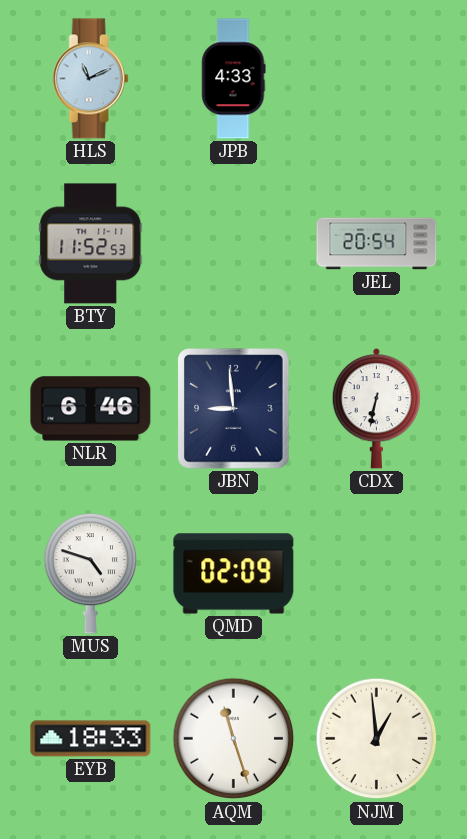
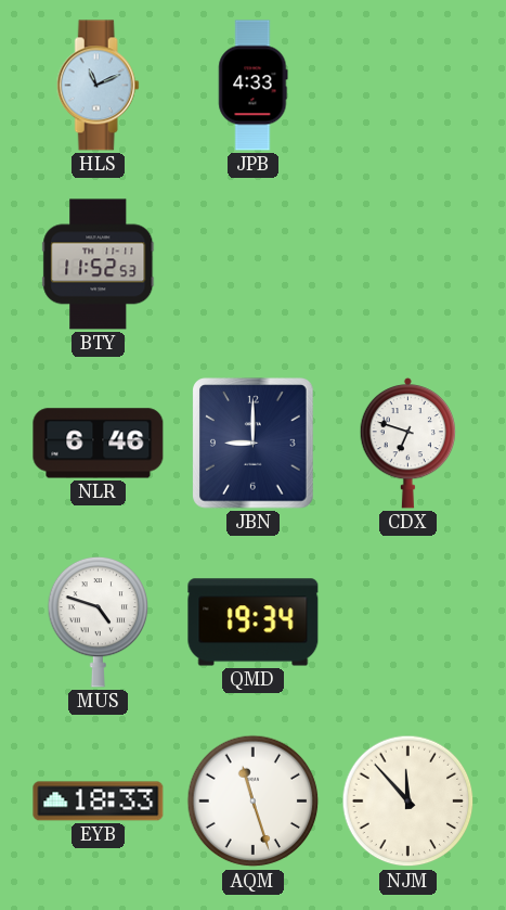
JEL: 20:54 -> none (377, 244)
JBN: 8:59 -> 9:00 (254, 444)
CDX: 6:32 -> 6:48 (408, 444)
QMD: 02:09 -> 19:34 (254, 623)
NJM: 12:59 -> 11:53 (408, 802)
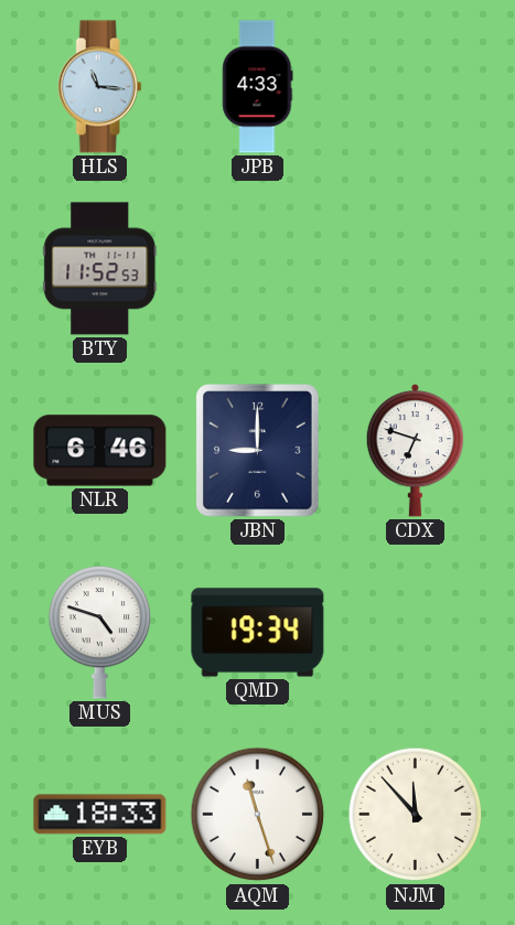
HLS: 11:11 -> 11:16 (99, 87)
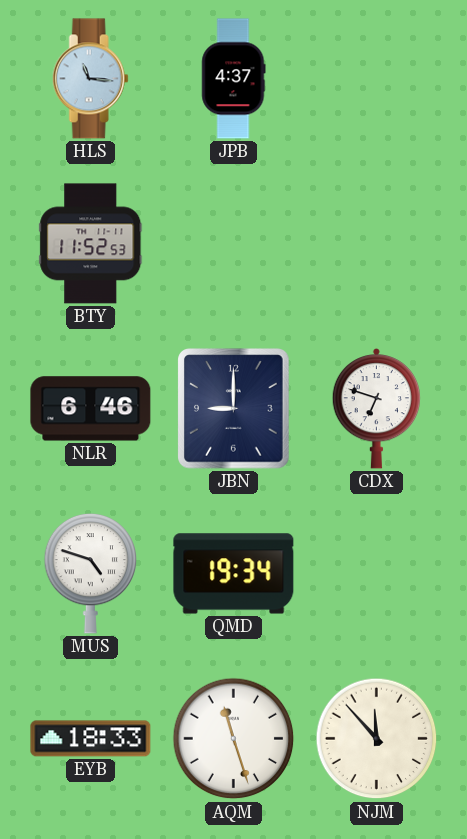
JPB: 4:33 -> 4:37 (234, 79)
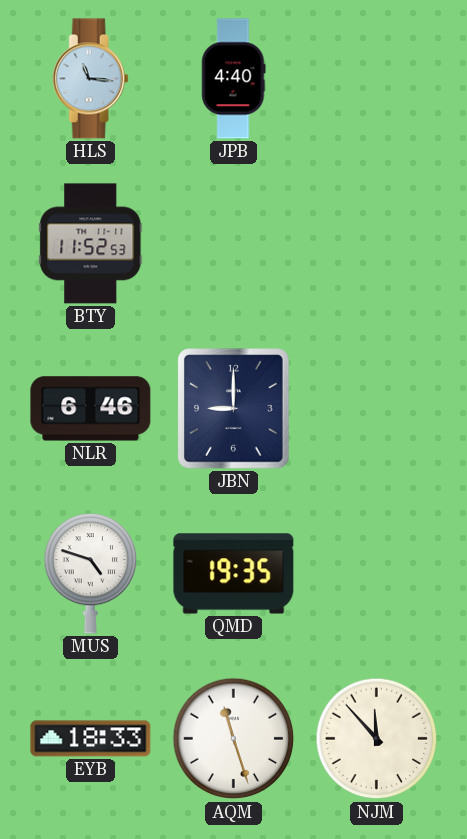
JPB: 4:37 -> 4:40 (234, 79)
CDX: 6:48 -> none (377, 409)
QMD: 19:34 -> 19:35 (234, 574)
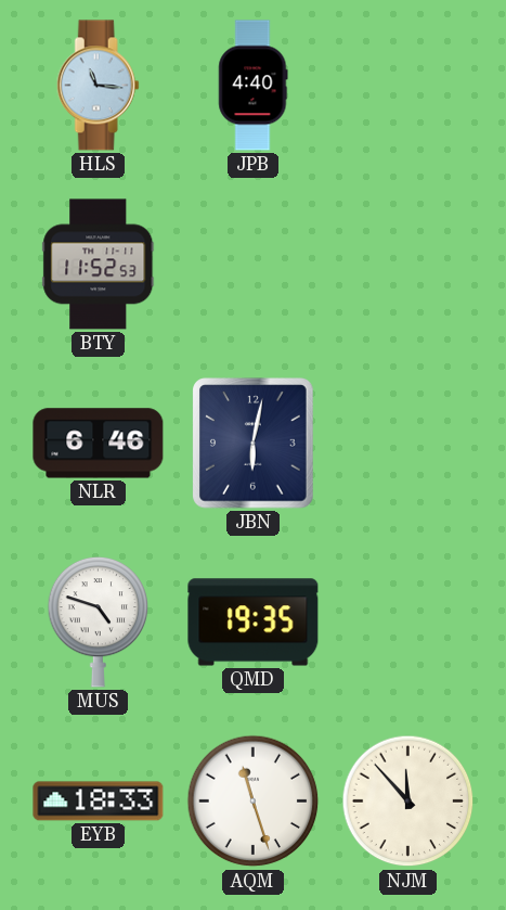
JBN: 9:00 -> 6:02 (254, 444)
